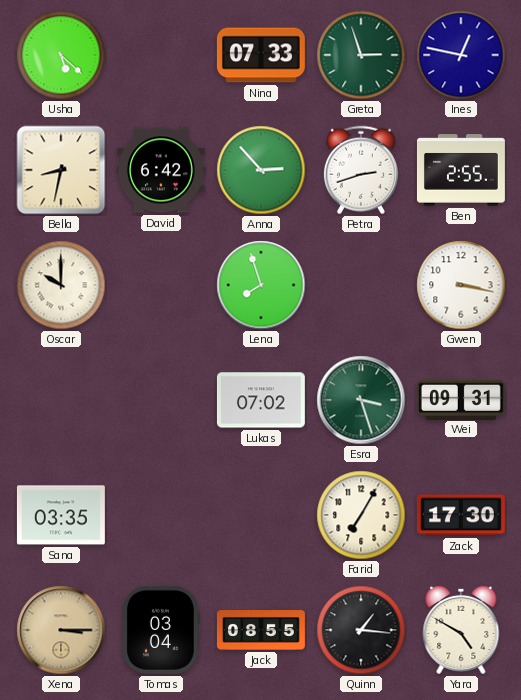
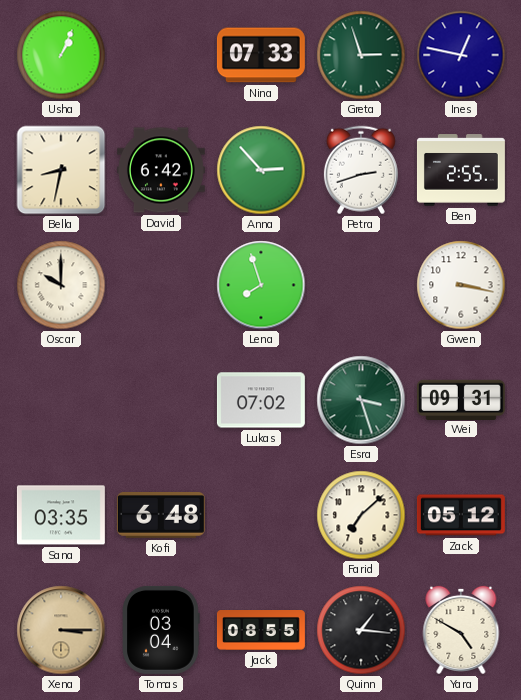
Usha: 5:22 -> 1:04 (61, 55)
Kofi: none -> 6:48 (161, 516)
Farid: 7:05 -> 7:08 (361, 515)
Zack: 17:30 -> 05:12 (461, 515)
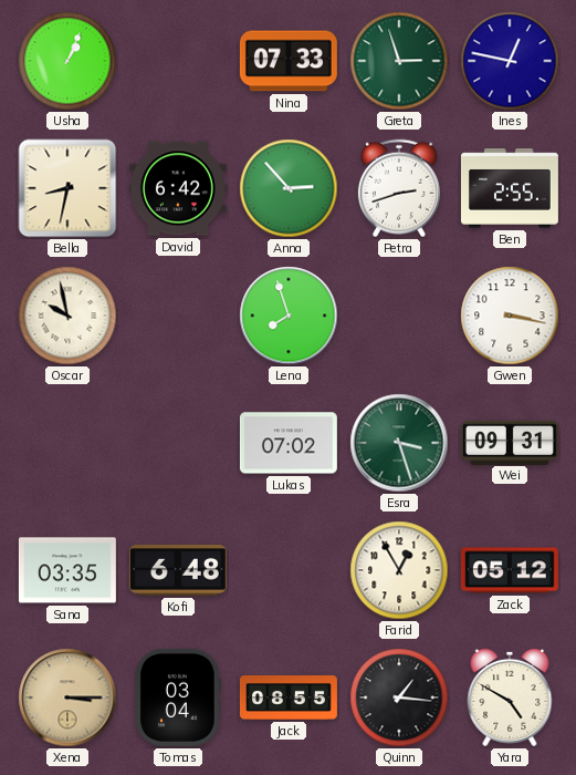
Oscar: 10:00 -> 9:58 (67, 316)
Farid: 7:08 -> 12:55 (399, 570)
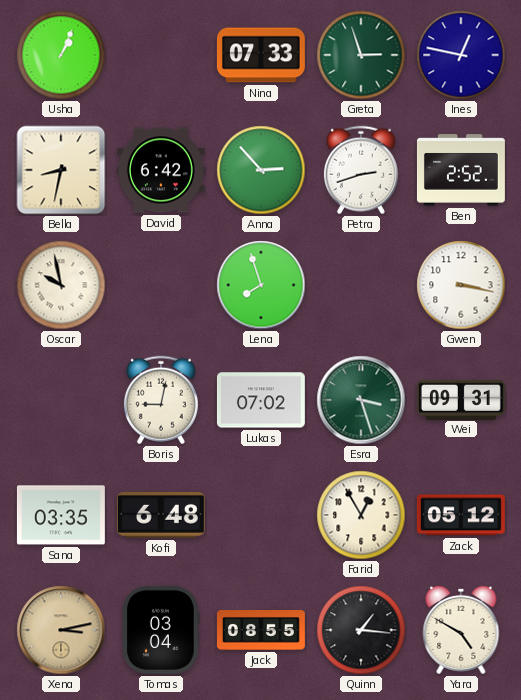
Ben: 2:55 -> 2:52 (461, 170)
Boris: none -> 9:02 (161, 400)
Xena: 3:15 -> 3:13 (61, 630)
